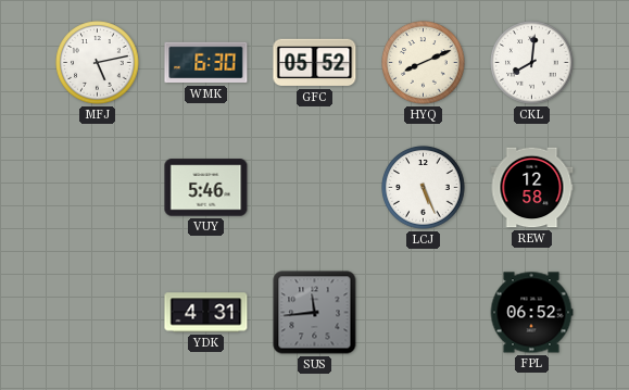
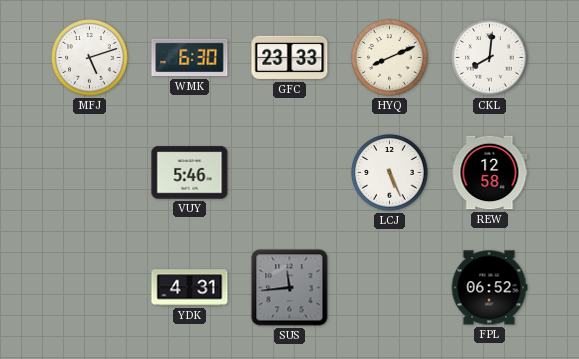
MFJ: 5:13 -> 5:12 (90, 58)
GFC: 05:52 -> 23:33 (290, 58)
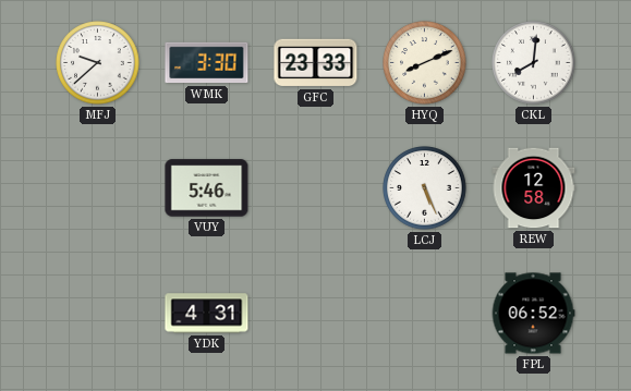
MFJ: 5:12 -> 9:38 (98, 63)
WMK: 6:30 -> 3:30 (207, 63)
SUS: 11:44 -> none (290, 288)
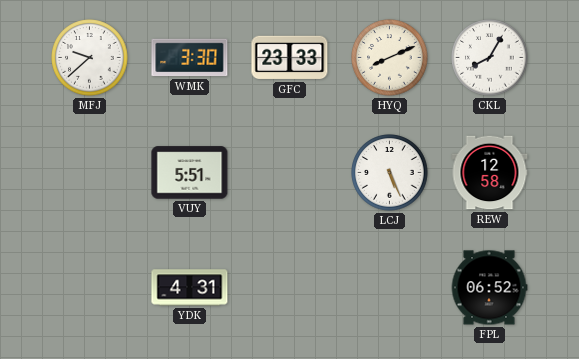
CKL: 8:01 -> 8:05 (490, 58)
VUY: 5:46 -> 5:51 (190, 173)
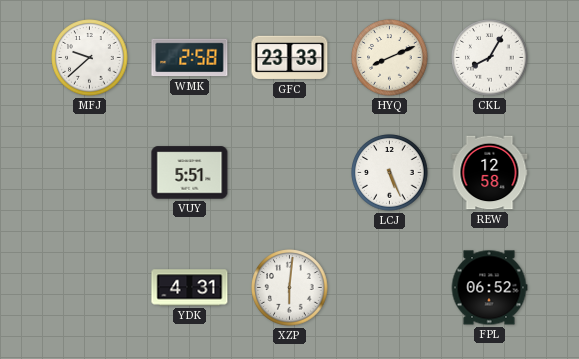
WMK: 3:30 -> 2:58 (190, 58)
XZP: none -> 6:01 (290, 288)
